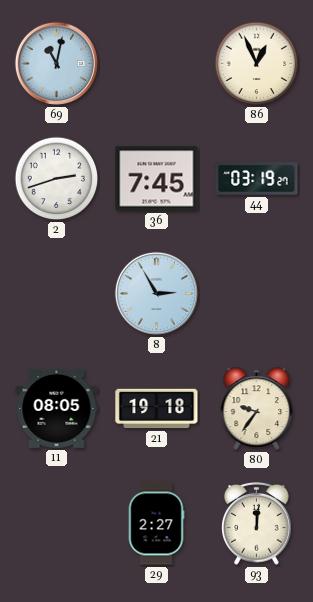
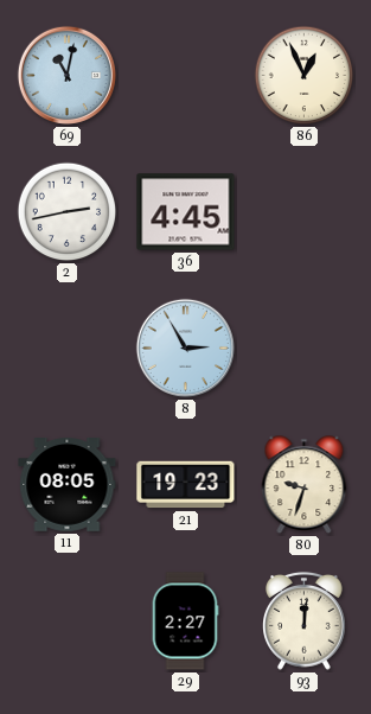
2: 2:42 -> 2:43 (68, 212)
36: 7:45 -> 4:45 (186, 212)
44: 03:19 -> none (257, 179)
21: 19:18 -> 19:23 (186, 485)
80: 9:36 -> 9:33 (305, 485)
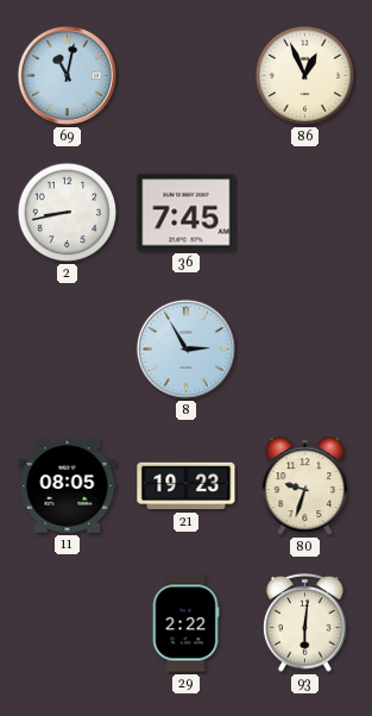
2: 2:43 -> 8:43 (68, 213)
36: 4:45 -> 7:45 (187, 213)
29: 2:27 -> 2:22 (185, 623)
93: 12:01 -> 6:01 (305, 623)
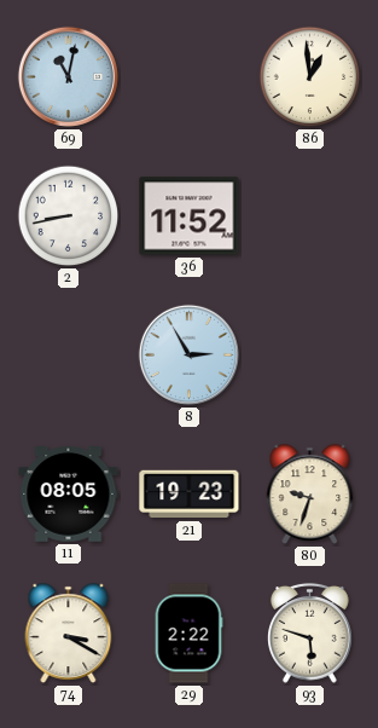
86: 12:56 -> 12:59 (310, 77)
36: 7:45 -> 11:52 (190, 216)
74: none -> 3:20 (69, 634)
93: 6:01 -> 5:48 (310, 634)
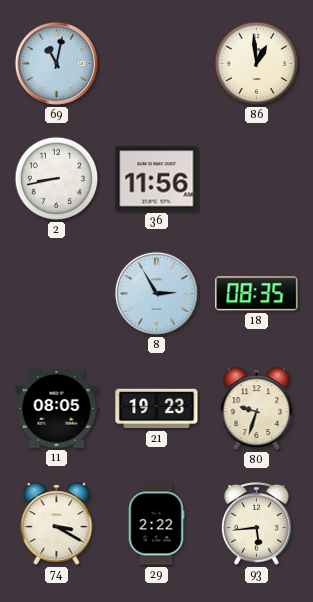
36: 11:52 -> 11:56 (157, 179)
18: none -> 08:35 (257, 294)
93: 5:48 -> 5:44 (257, 524)
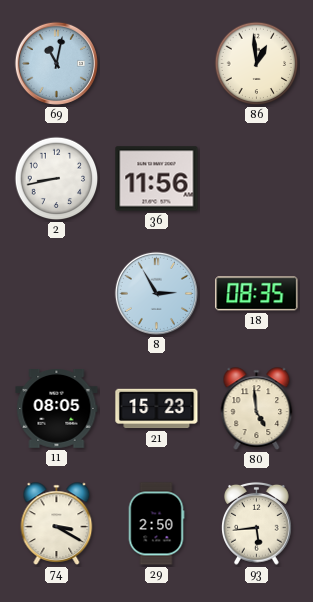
21: 19:23 -> 15:23 (157, 409)
80: 9:33 -> 4:59 (257, 409)
29: 2:22 -> 2:50 (156, 524)
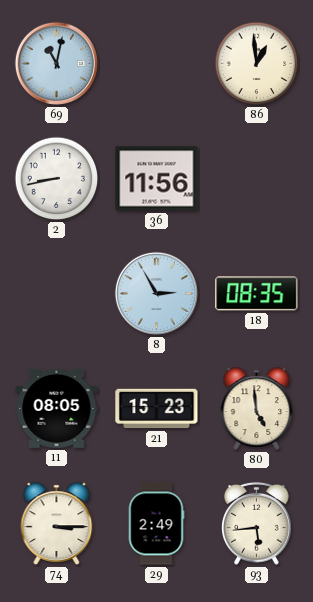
74: 3:20 -> 3:15 (57, 524)
29: 2:50 -> 2:49 (156, 524)
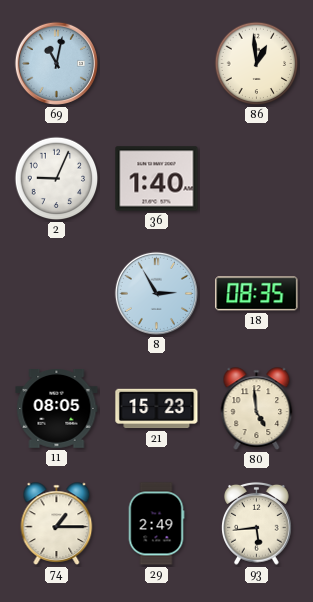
2: 8:43 -> 9:04 (57, 179)
36: 11:56 -> 1:40 (157, 179)
74: 3:15 -> 1:15 (57, 524)
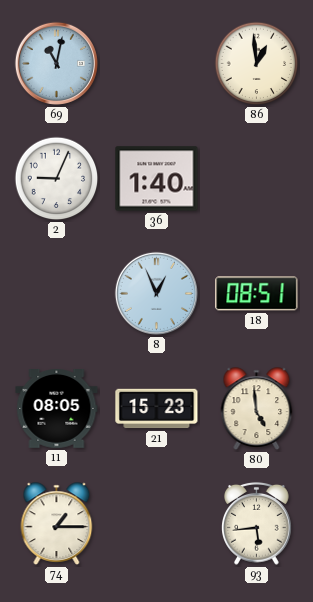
8: 2:55 -> 12:56 (156, 293)
18: 08:35 -> 08:51 (257, 294)
29: 2:49 -> none (156, 524)
